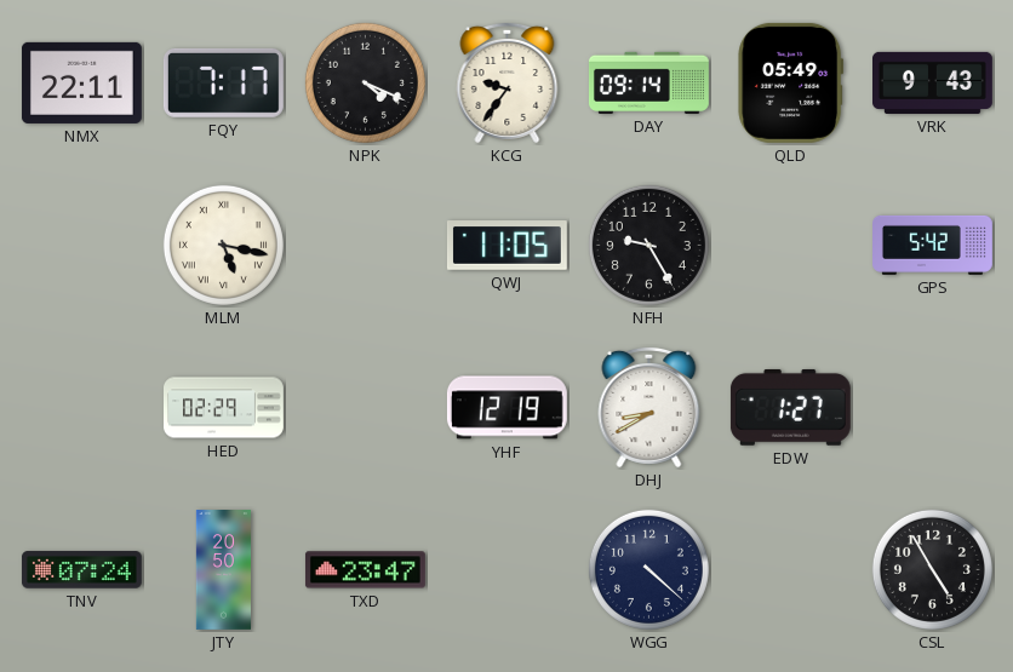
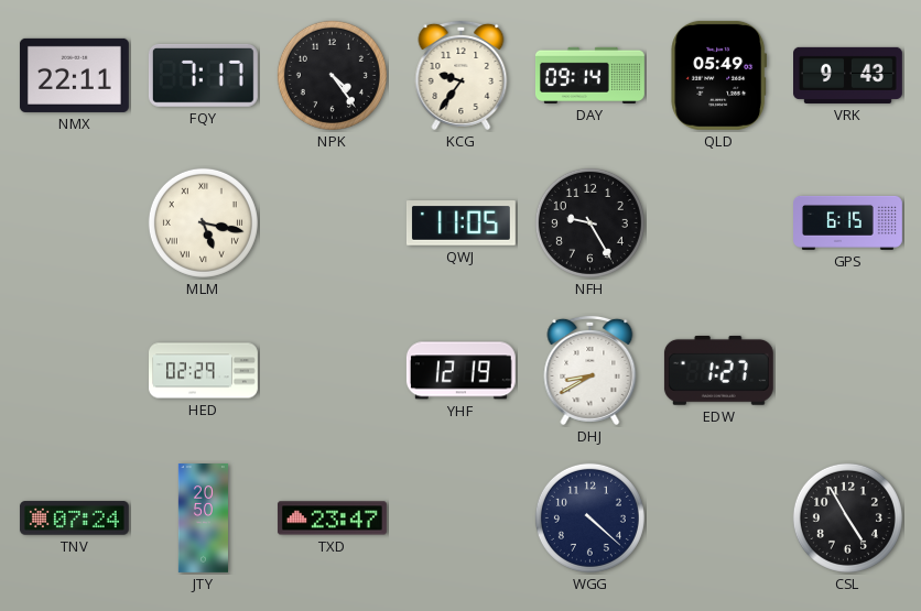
NPK: 4:19 -> 4:24 (332, 75)
GPS: 5:42 -> 6:15 (848, 222)
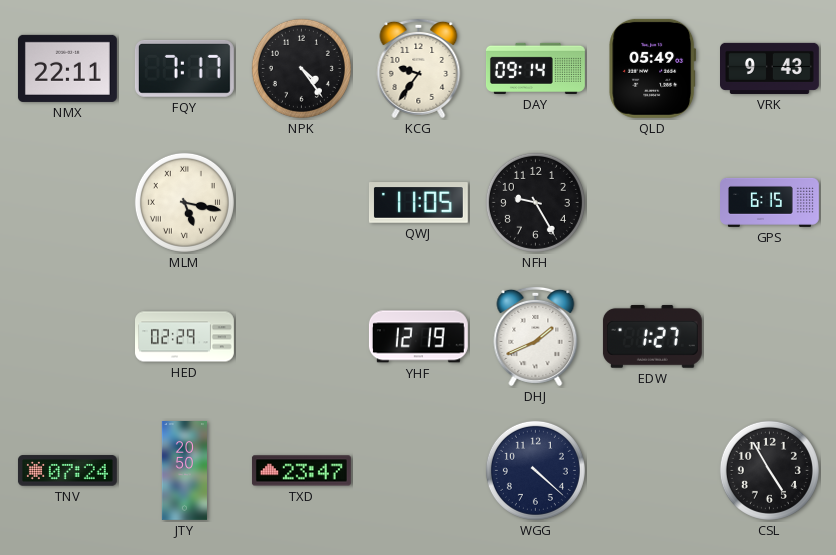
DHJ: 8:40 -> 1:41 (536, 336)
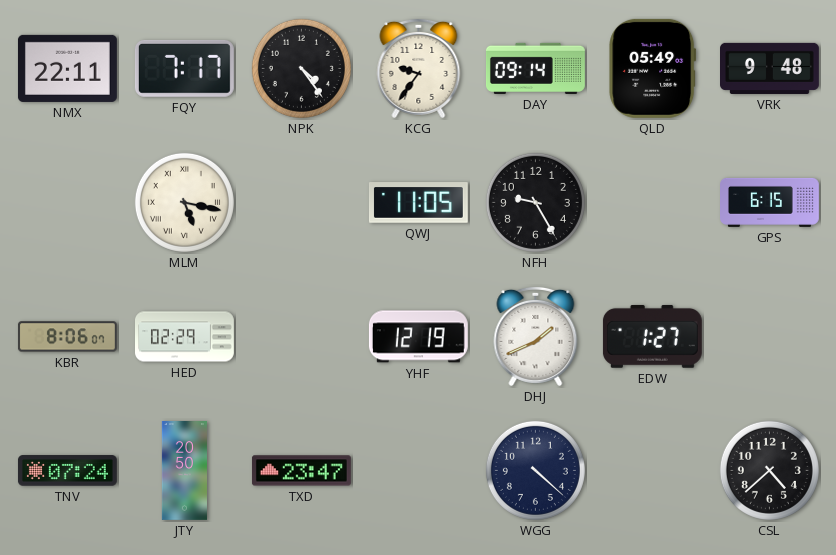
VRK: 9:43 -> 9:48 (770, 68)
KBR: none -> 8:06 (67, 337)
CSL: 4:55 -> 4:38 (769, 470)
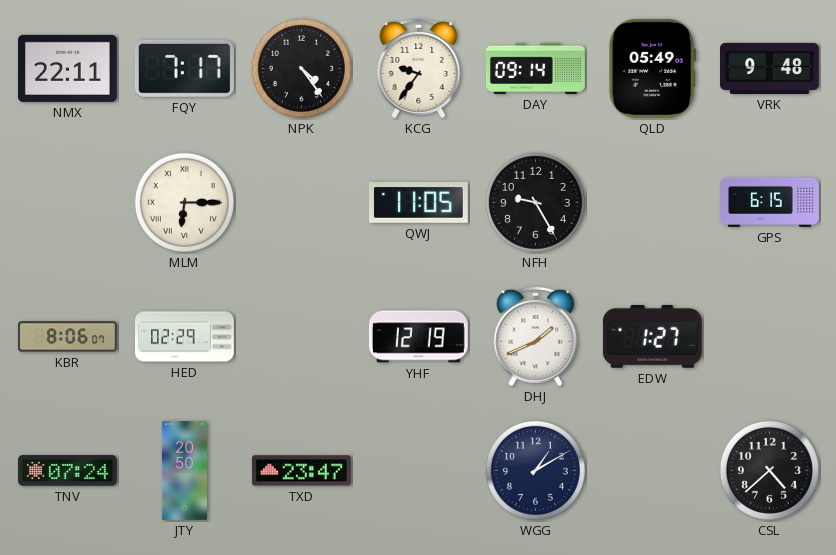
MLM: 5:17 -> 6:15 (184, 202)
WGG: 4:22 -> 1:10 (535, 470)
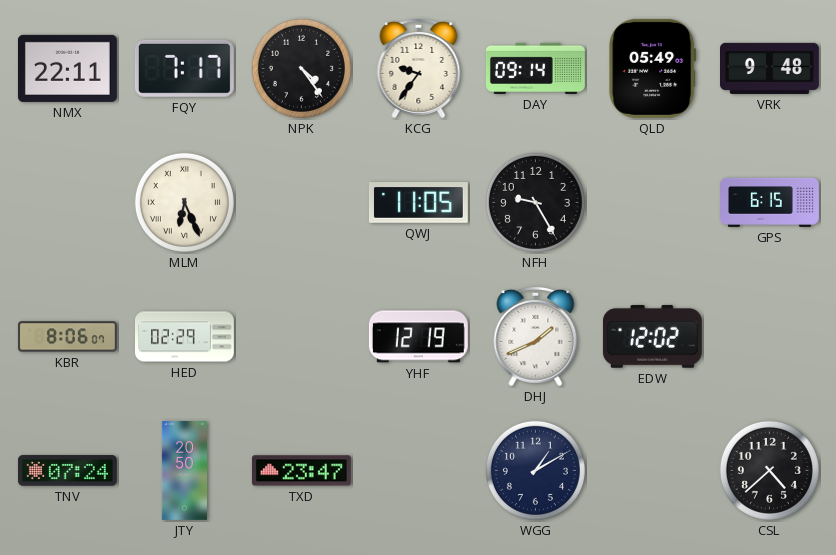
MLM: 6:15 -> 6:26 (184, 202)
EDW: 1:27 -> 12:02 (652, 336)
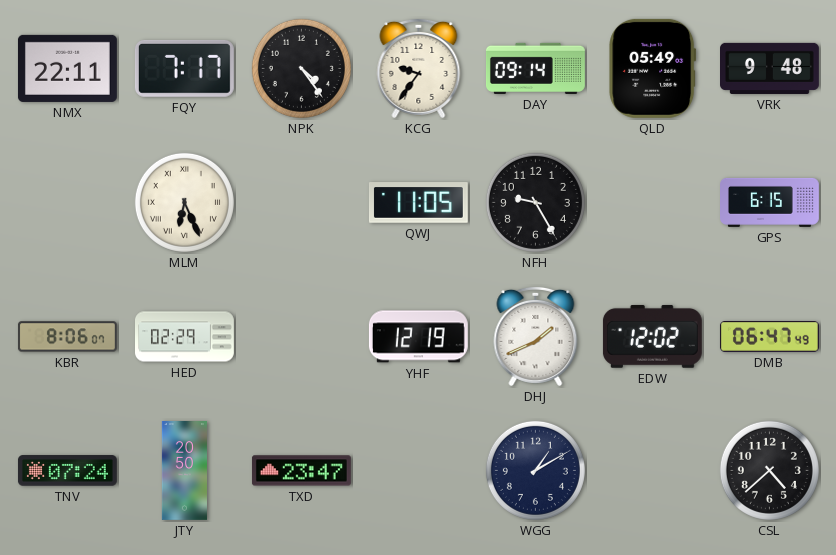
DMB: none -> 06:47 (769, 337)
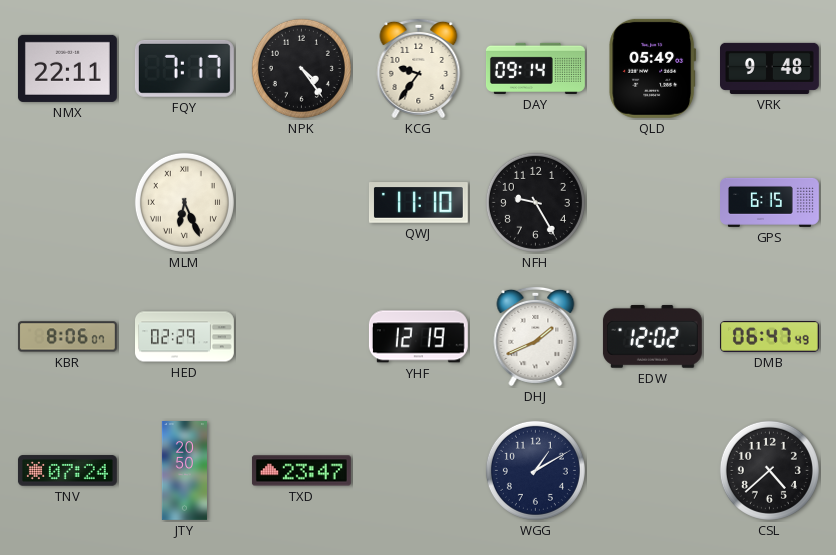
QWJ: 11:05 -> 11:10 (418, 203)
